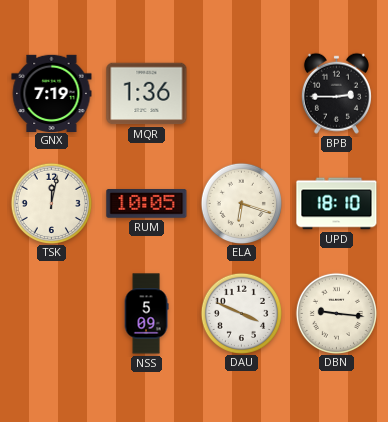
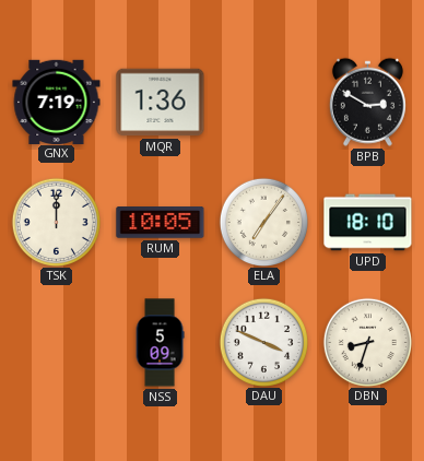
BPB: 2:45 -> 2:50 (367, 102)
TSK: 12:02 -> 12:00 (56, 222)
ELA: 6:18 -> 7:06 (263, 222)
DBN: 9:16 -> 8:33 (367, 342)
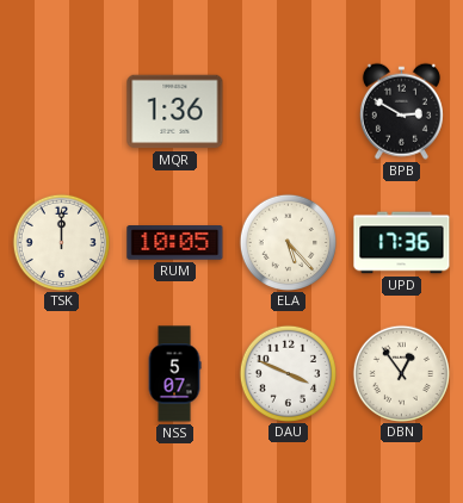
GNX: 7:19 -> none (57, 102)
ELA: 7:06 -> 5:23 (288, 242)
UPD: 18:10 -> 17:36 (402, 243)
NSS: 5:09 -> 5:07 (174, 374)
DBN: 8:33 -> 12:54 (401, 373)
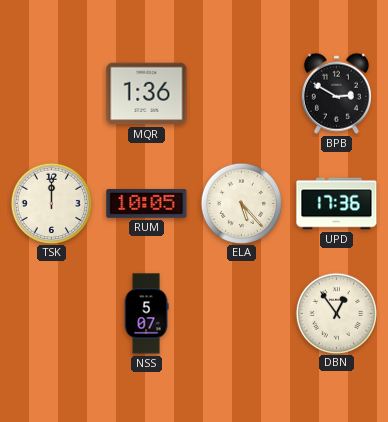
DAU: 3:49 -> none (288, 373)
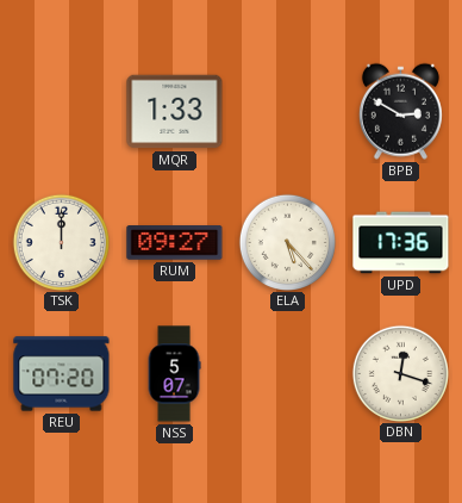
MQR: 1:36 -> 1:33 (175, 112)
RUM: 10:05 -> 09:27 (175, 243)
REU: none -> 07:20 (62, 374)
DBN: 12:54 -> 12:18 (400, 373)
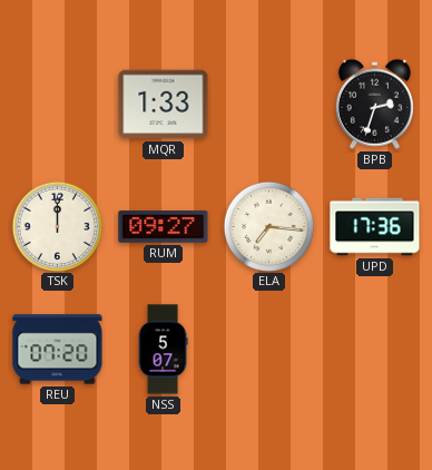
BPB: 2:50 -> 2:33 (374, 104)
ELA: 5:23 -> 7:16 (268, 226)
DBN: 12:18 -> none (400, 373)
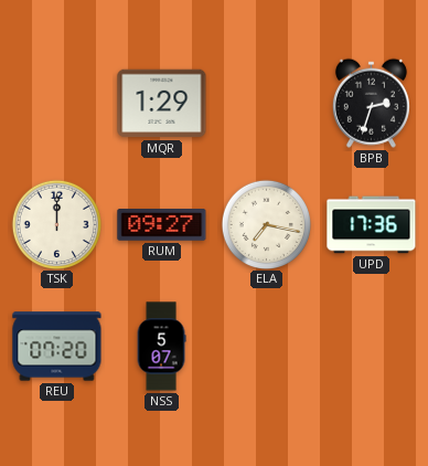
MQR: 1:33 -> 1:29 (162, 104)
ELA: 7:16 -> 7:17 (266, 224)
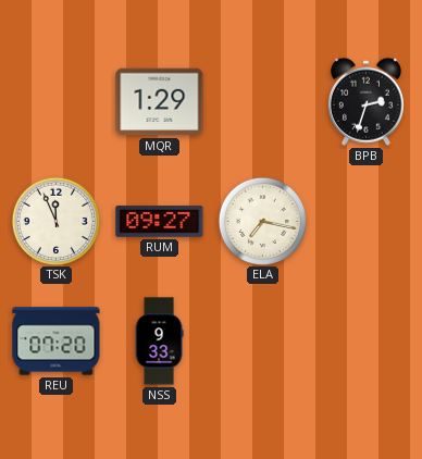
TSK: 12:00 -> 11:56 (55, 221)
UPD: 17:36 -> none (372, 225)
NSS: 5:07 -> 9:33 (159, 342)
